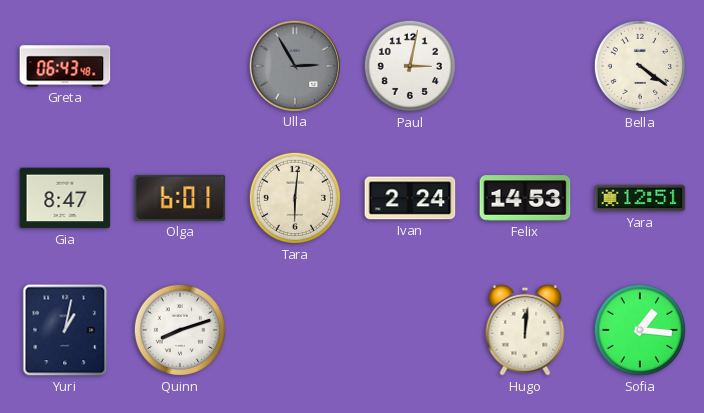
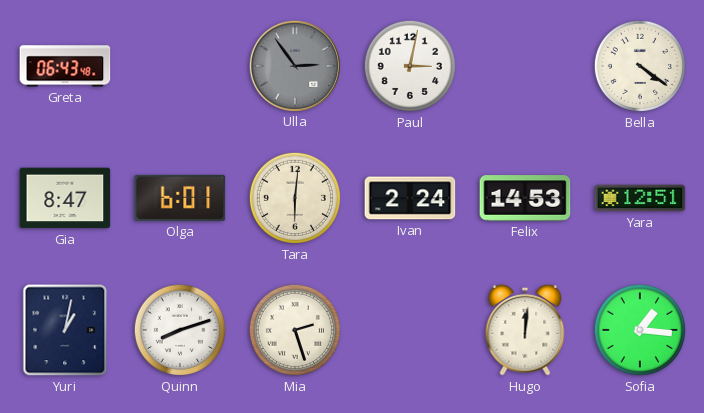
Ulla: 2:55 -> 2:54 (294, 65)
Mia: none -> 2:27 (295, 330)
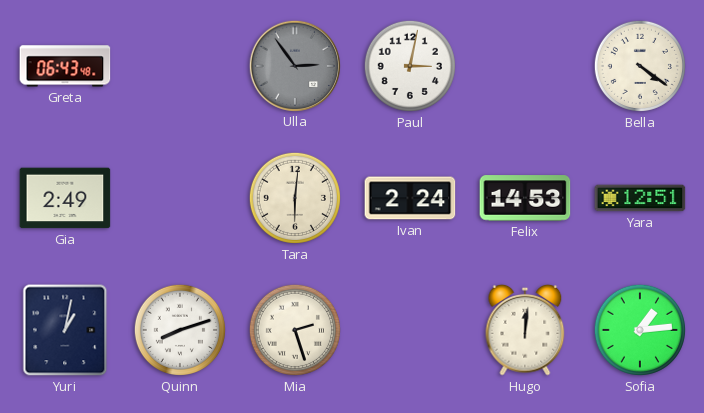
Gia: 8:47 -> 2:49 (65, 198)
Olga: 6:01 -> none (180, 198)
Sofia: 1:16 -> 1:14 (640, 330)
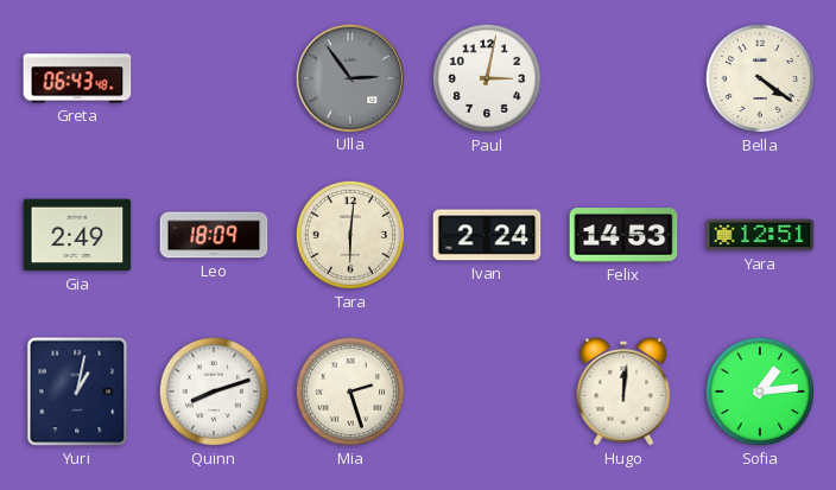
Leo: none -> 18:09 (214, 235)
